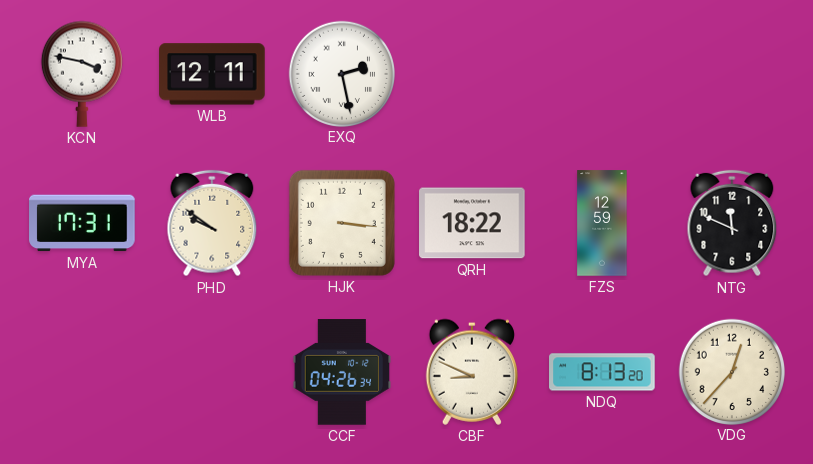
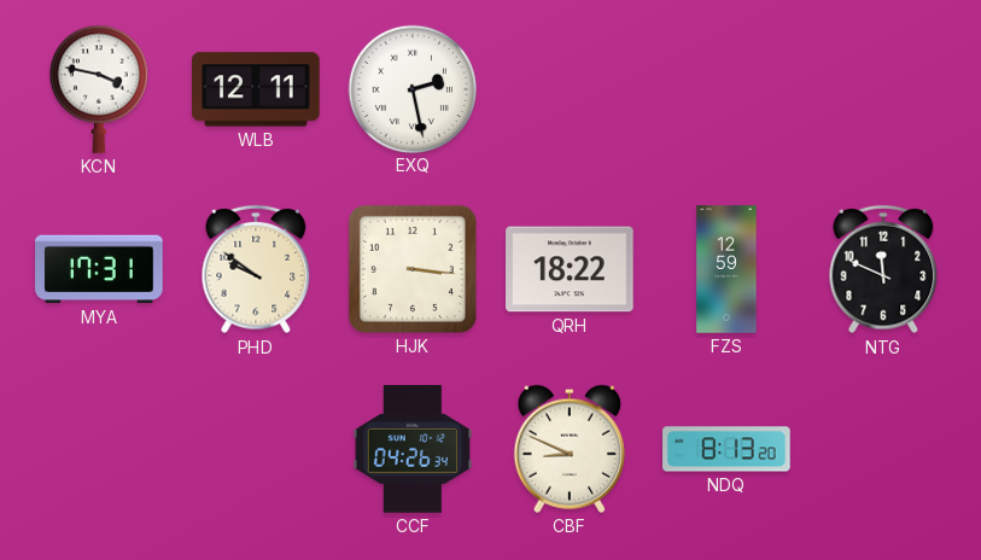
VDG: 12:37 -> none (731, 371)
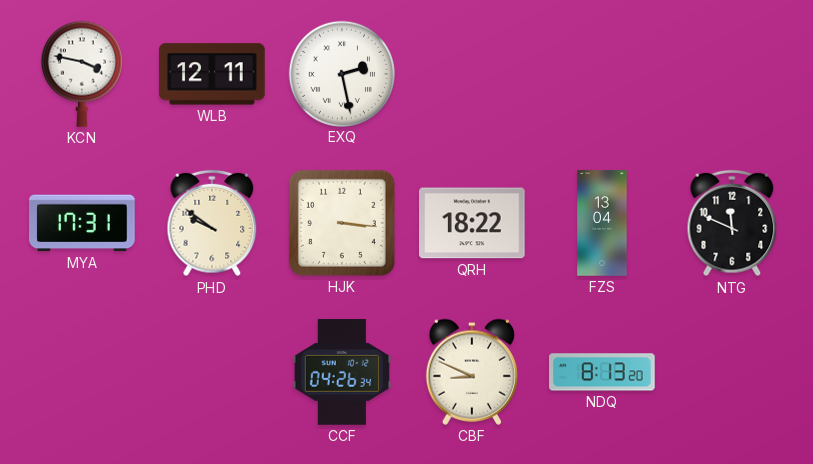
FZS: 12:59 -> 13:04 (602, 223)
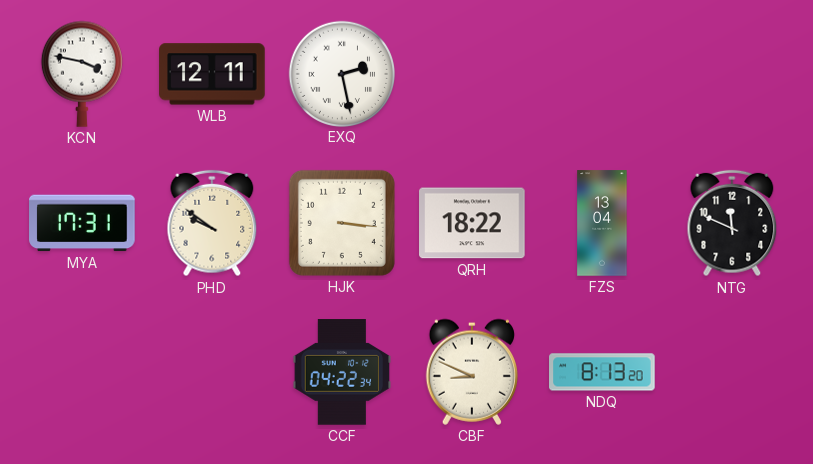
CCF: 04:26 -> 04:22 (342, 372)
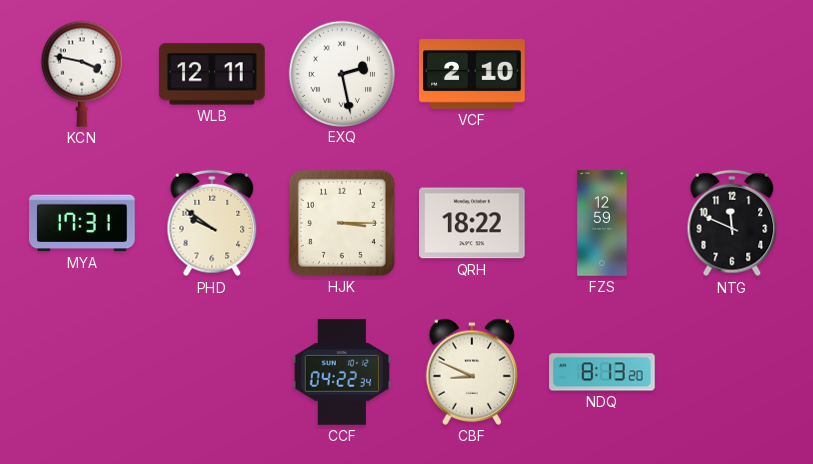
VCF: none -> 2:10 (472, 74)
HJK: 3:16 -> 3:15 (342, 223)
FZS: 13:04 -> 12:59 (602, 223)
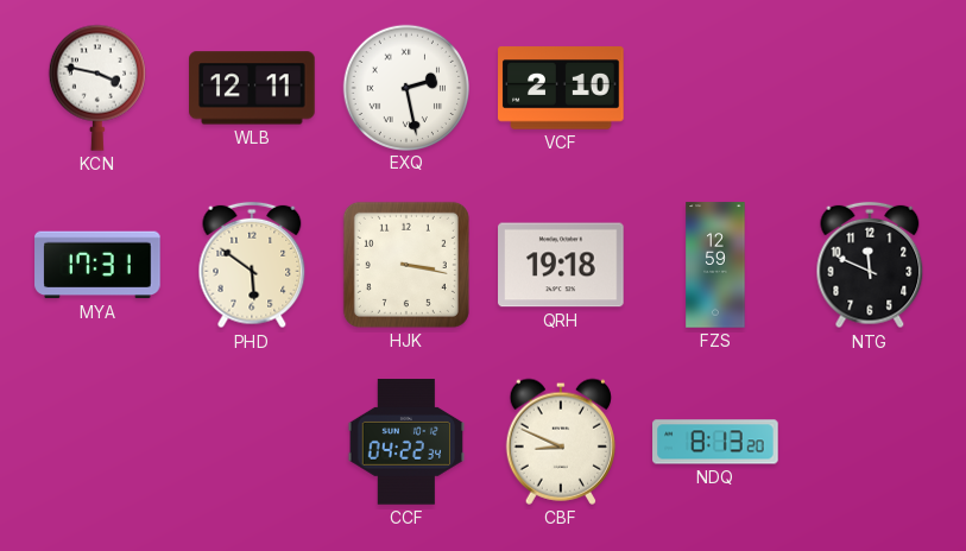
PHD: 9:51 -> 5:51 (252, 265)
HJK: 3:15 -> 3:17 (406, 265)
QRH: 18:22 -> 19:18 (561, 265)
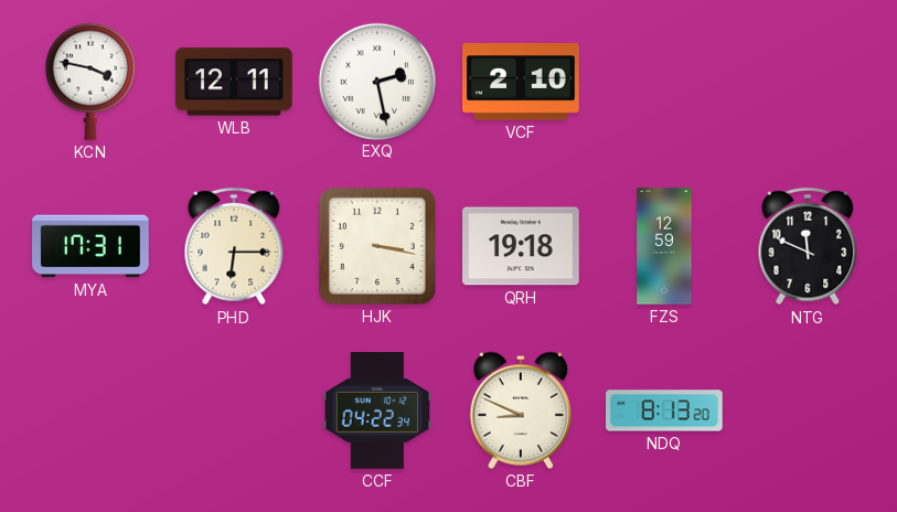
PHD: 5:51 -> 6:15 (234, 246)
